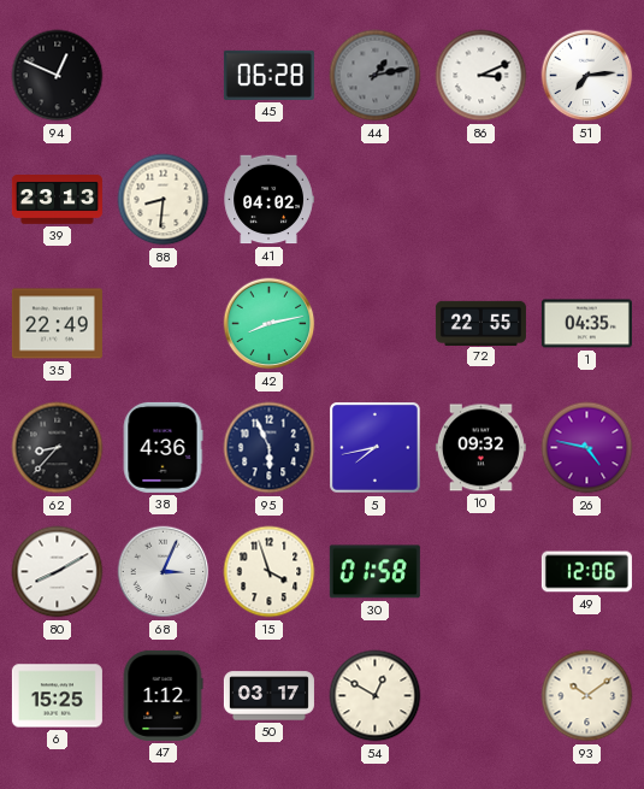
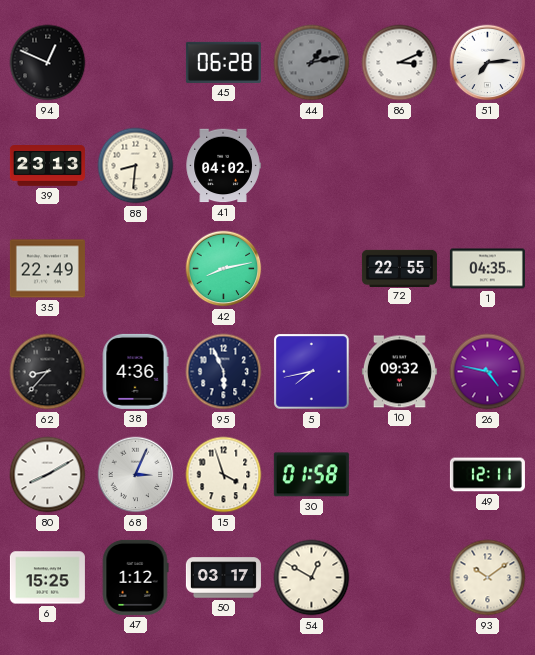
49: 12:06 -> 12:11 (487, 475)
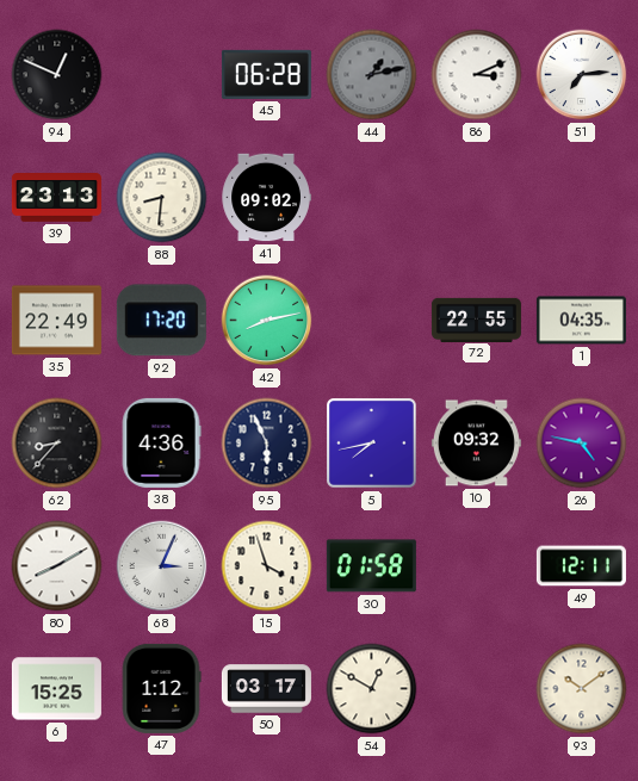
41: 04:02 -> 09:02 (266, 198)
92: none -> 17:20 (161, 321)
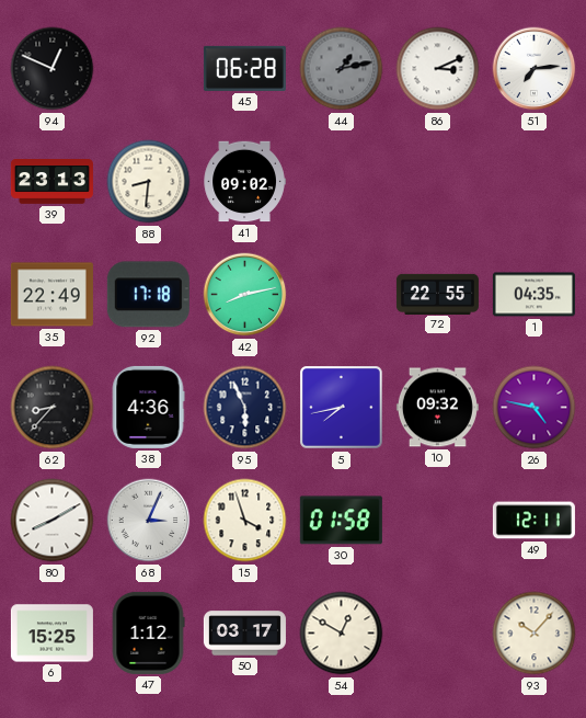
92: 17:20 -> 17:18 (148, 295)
93: 10:09 -> 10:07 (535, 634)
